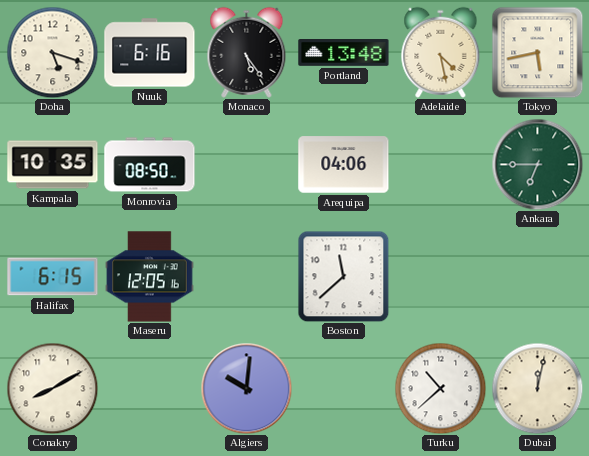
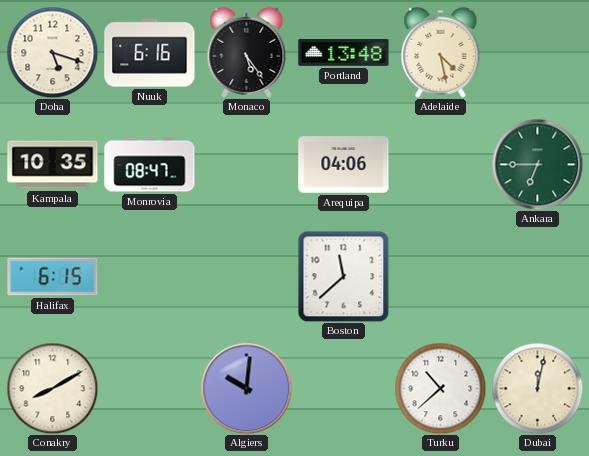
Tokyo: 5:43 -> none (537, 52)
Monrovia: 08:50 -> 08:47 (150, 165)
Maseru: 12:05 -> none (150, 277)
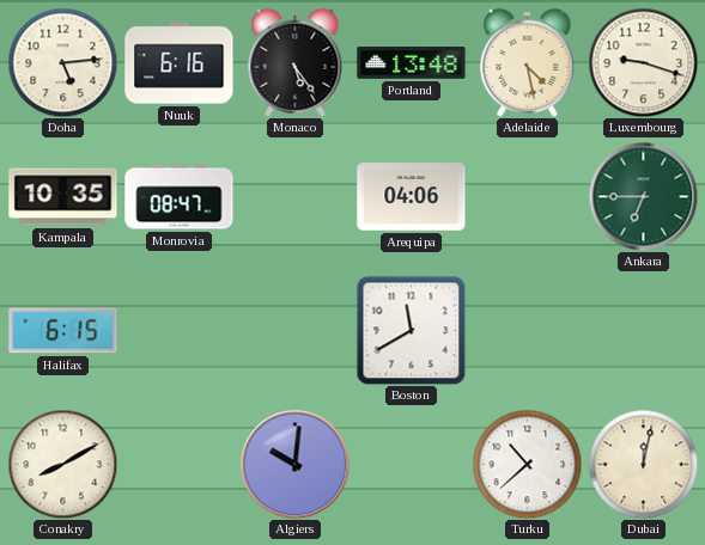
Doha: 5:18 -> 5:14 (62, 62)
Luxembourg: none -> 9:18 (643, 62)
Boston: 11:38 -> 11:40 (411, 330)
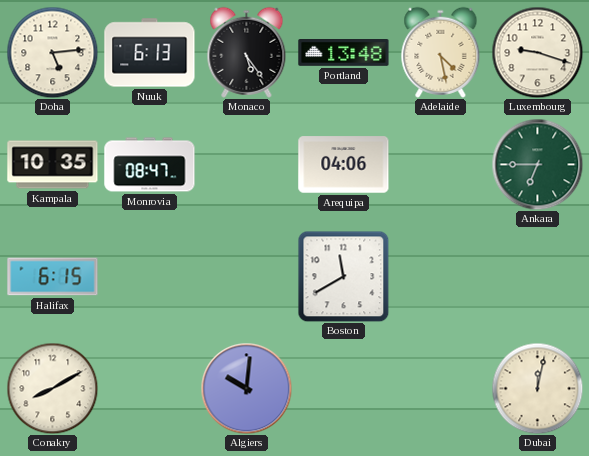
Nuuk: 6:16 -> 6:13 (150, 53)
Turku: 10:38 -> none (527, 464)
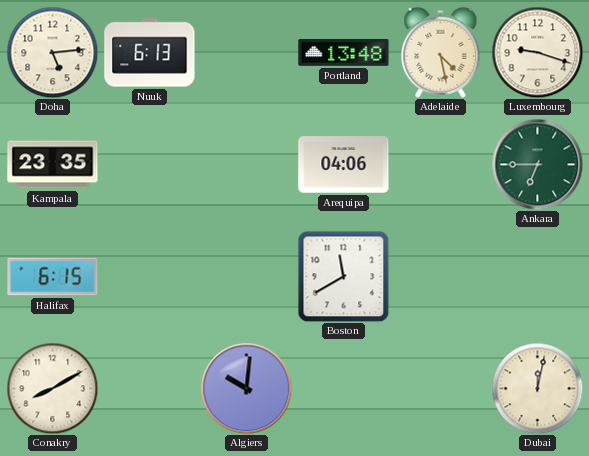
Monaco: 5:24 -> none (247, 52)
Kampala: 10:35 -> 23:35 (53, 165)
Monrovia: 08:47 -> none (150, 165)
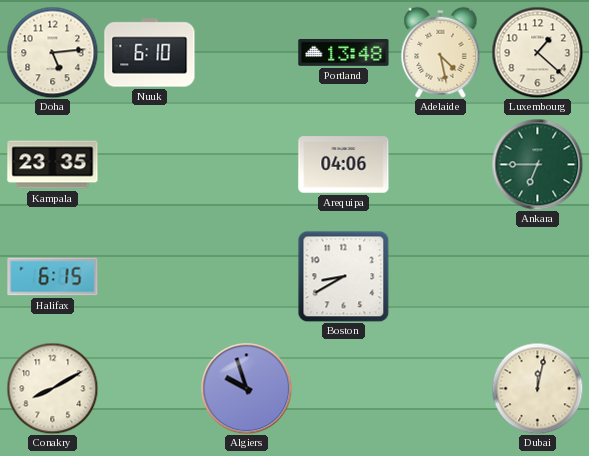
Nuuk: 6:13 -> 6:10 (150, 53)
Luxembourg: 9:18 -> 1:22 (537, 52)
Boston: 11:40 -> 8:40 (343, 276)
Algiers: 10:01 -> 9:57 (246, 388)
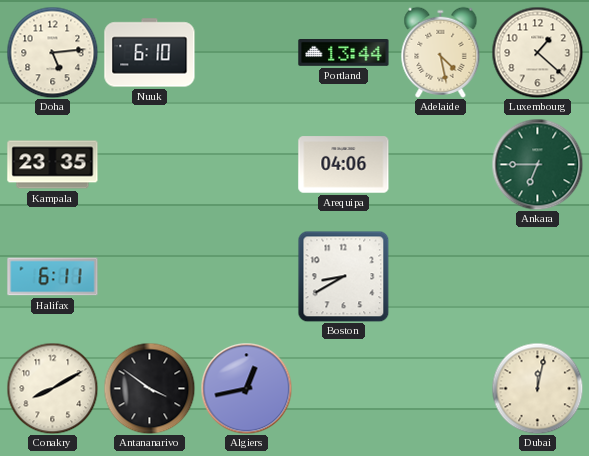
Portland: 13:48 -> 13:44 (344, 53)
Halifax: 6:15 -> 6:11 (53, 277)
Antananarivo: none -> 3:51 (149, 388)
Algiers: 9:57 -> 12:43 (246, 388)
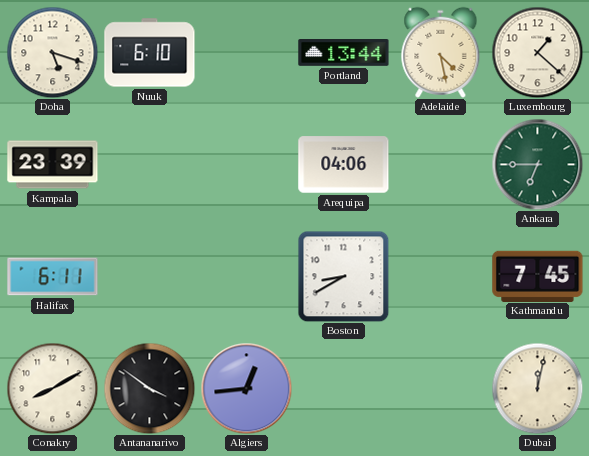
Doha: 5:14 -> 5:18 (52, 52)
Kampala: 23:35 -> 23:39 (53, 165)
Kathmandu: none -> 7:45 (538, 276)
Algiers: 12:43 -> 12:44 (246, 388)
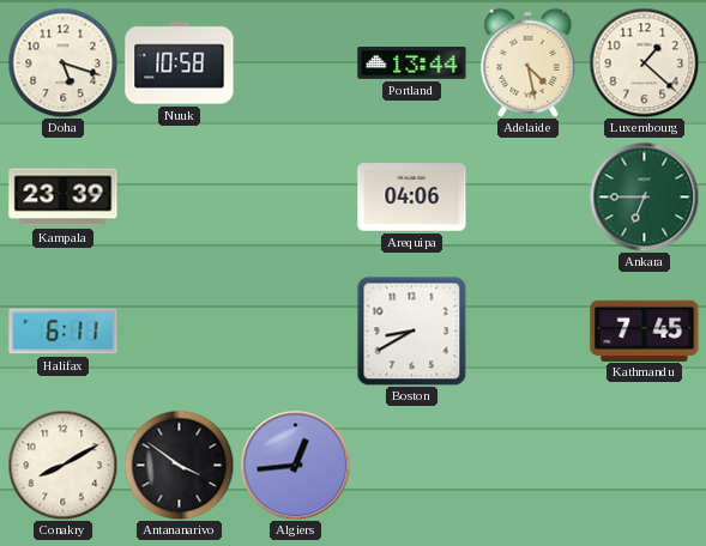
Nuuk: 6:10 -> 10:58 (180, 63)
Dubai: 12:02 -> none (537, 388)
